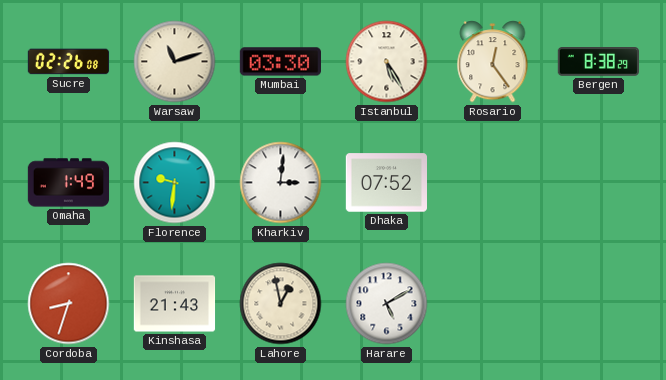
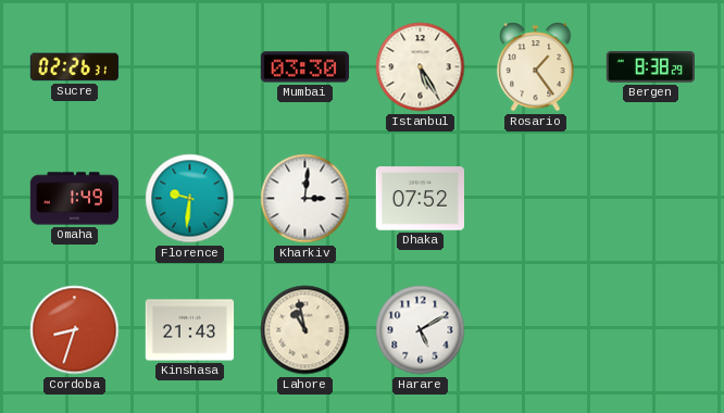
Sucre: 02:26:08 -> 02:26:31 (75, 67)
Warsaw: 11:12 -> none (175, 62)
Rosario: 12:24 -> 1:24 (536, 67)
Lahore: 12:58 -> 10:58 (305, 330)
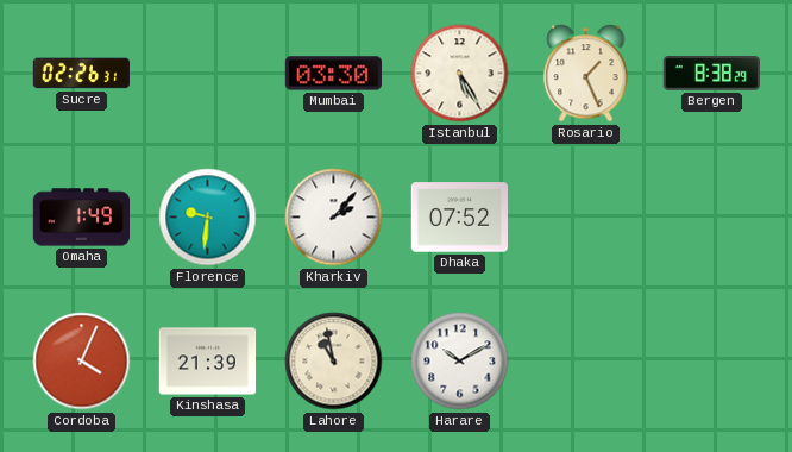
Rosario: 1:24 -> 1:26 (586, 74)
Kharkiv: 3:01 -> 2:07 (334, 218)
Cordoba: 8:33 -> 4:04 (82, 362)
Kinshasa: 21:43 -> 21:39 (208, 362)
Harare: 5:10 -> 10:10 (460, 362)
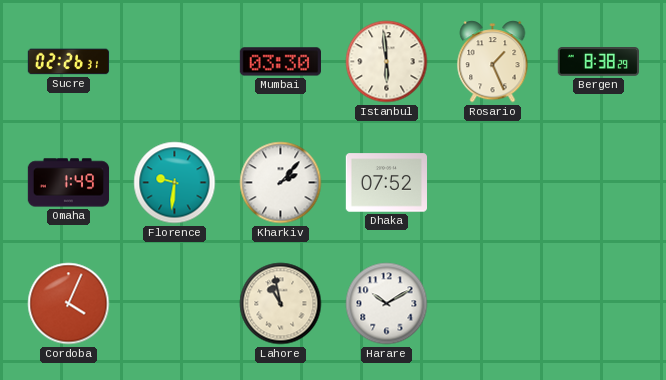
Istanbul: 5:25 -> 5:59 (387, 62)
Kinshasa: 21:39 -> none (208, 362)
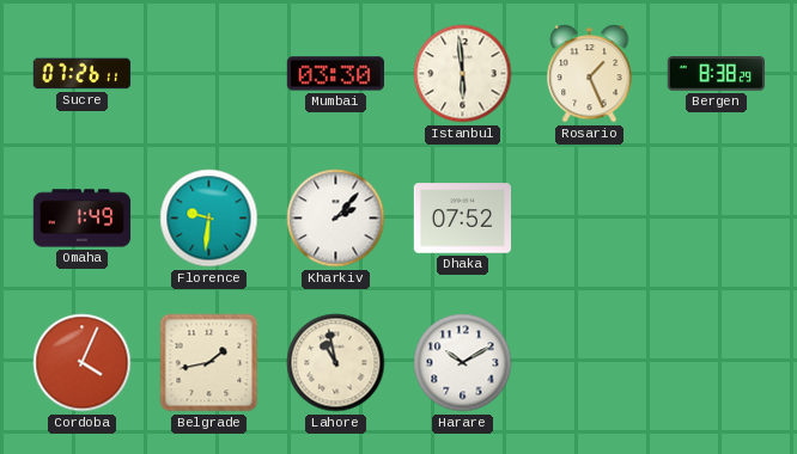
Sucre: 02:26 -> 07:26 (83, 74)
Belgrade: none -> 1:43 (209, 363)
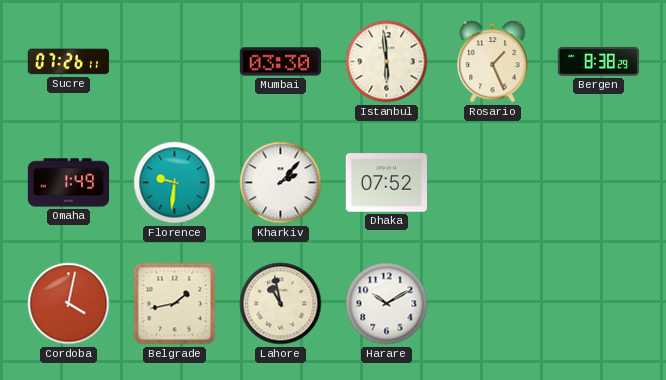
Cordoba: 4:04 -> 4:02 (69, 304)
